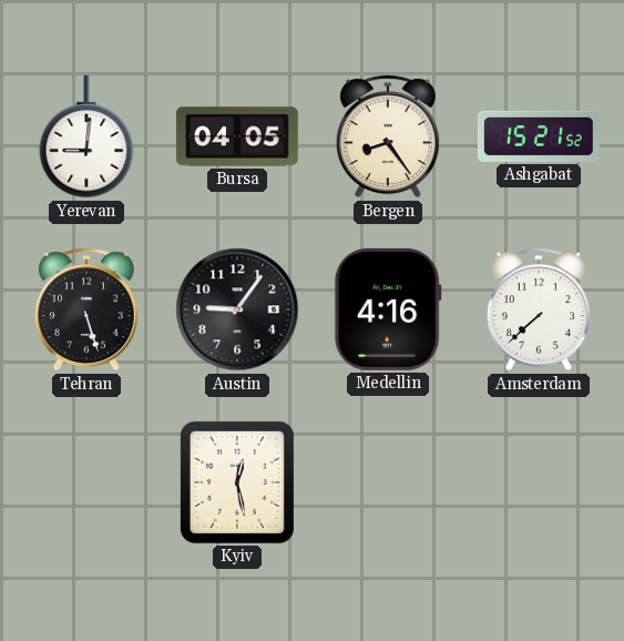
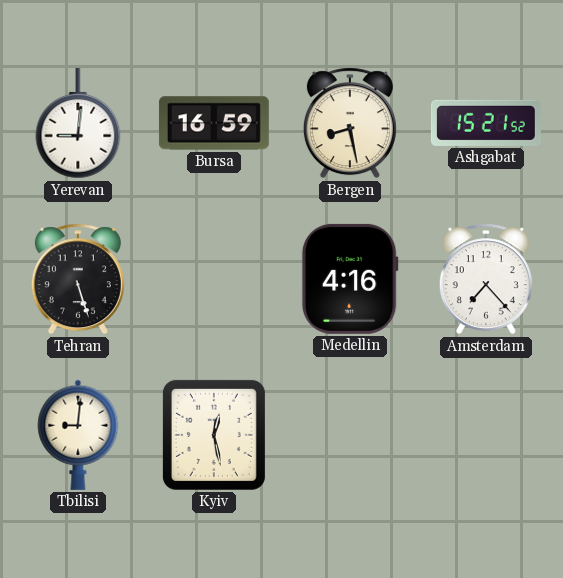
Bursa: 04:05 -> 16:59 (214, 123)
Bergen: 8:24 -> 8:28 (350, 123)
Austin: 9:06 -> none (237, 309)
Amsterdam: 7:38 -> 7:23 (486, 279)
Tbilisi: none -> 9:01 (78, 435)
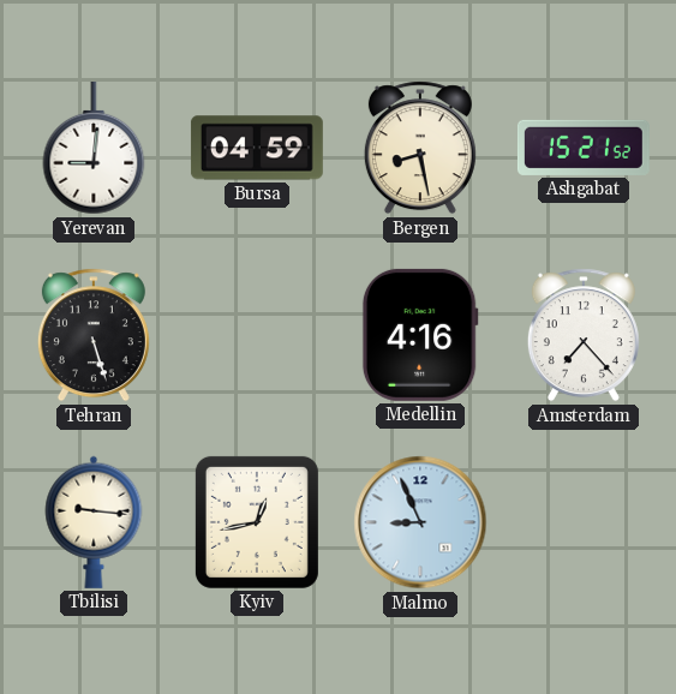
Bursa: 16:59 -> 04:59 (257, 148)
Tbilisi: 9:01 -> 9:16 (94, 522)
Kyiv: 12:28 -> 12:43 (257, 522)
Malmo: none -> 8:56 (420, 522)
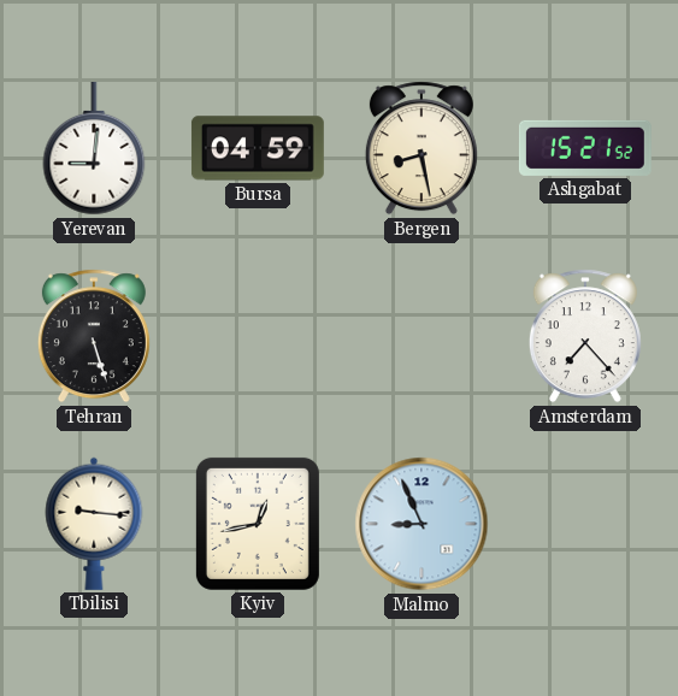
Medellin: 4:16 -> none (420, 335)
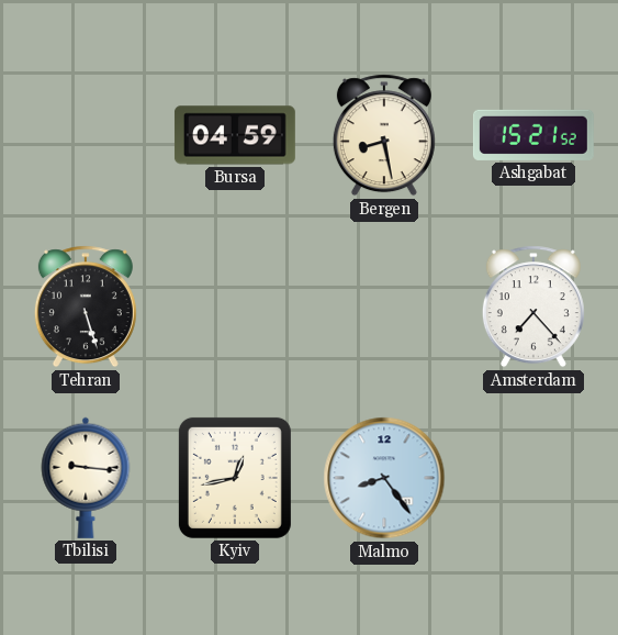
Yerevan: 9:01 -> none (94, 148)
Malmo: 8:56 -> 8:24 (384, 478)
